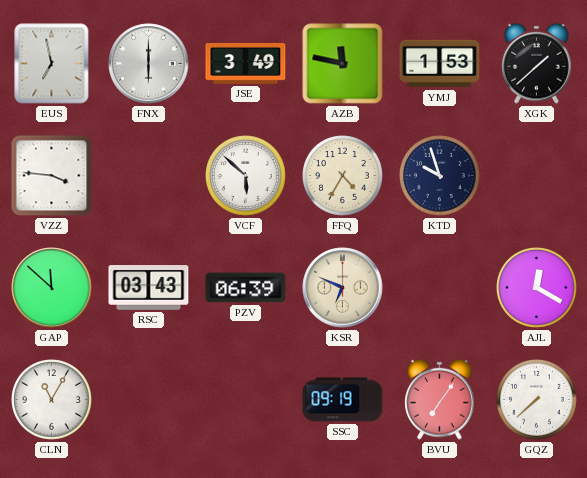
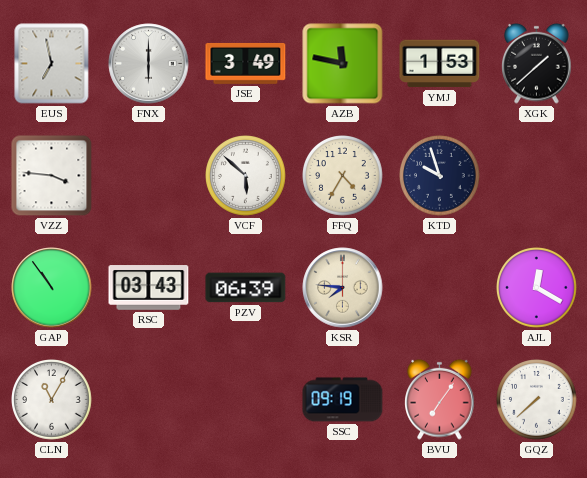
GAP: 11:52 -> 10:54 (52, 288)
KSR: 6:49 -> 7:46 (343, 288)
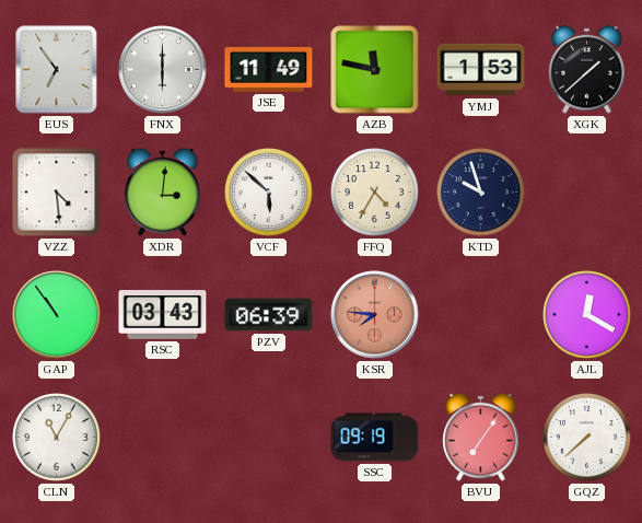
EUS: 6:58 -> 6:54 (57, 70)
JSE: 3:49 -> 11:49 (269, 69)
VZZ: 3:46 -> 4:29 (57, 193)
XDR: none -> 3:01 (163, 191)
KSR dial: cream -> salmon (375, 315)
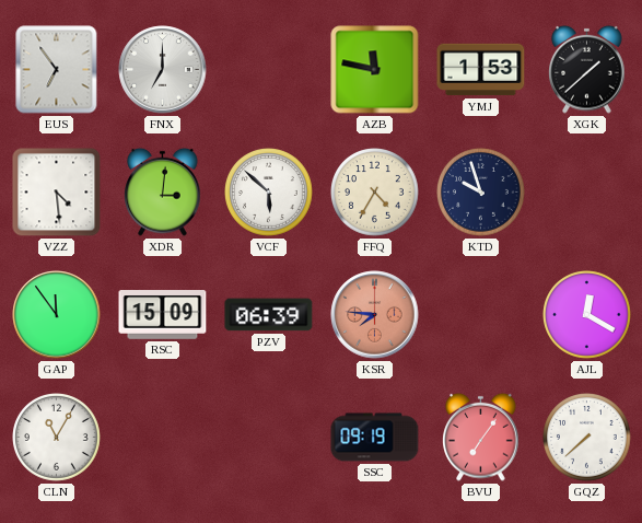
FNX: 6:00 -> 7:00 (163, 70)
JSE: 11:49 -> none (269, 69)
GAP: 10:54 -> 11:54 (57, 315)
RSC: 03:43 -> 15:09 (163, 315)
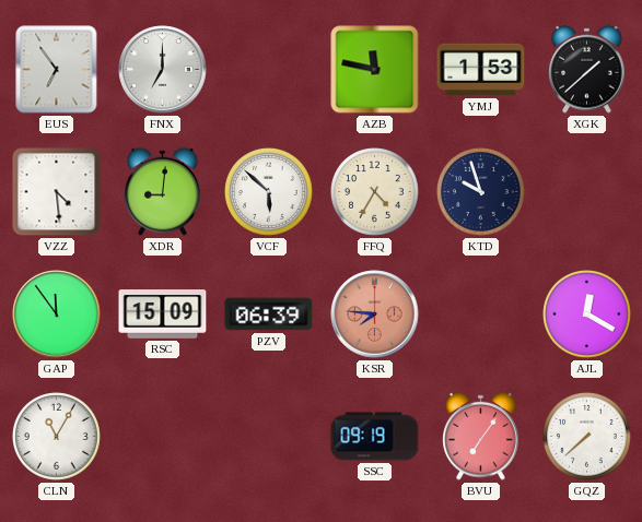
XDR: 3:01 -> 9:01 (163, 191)
